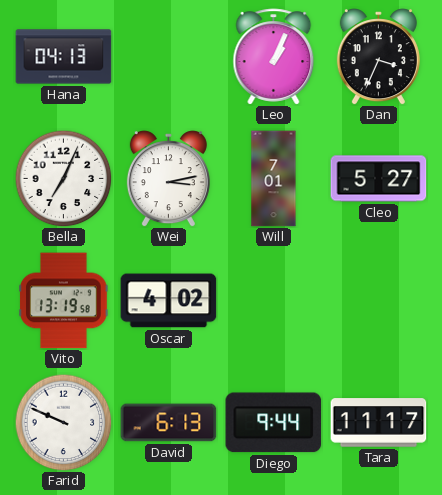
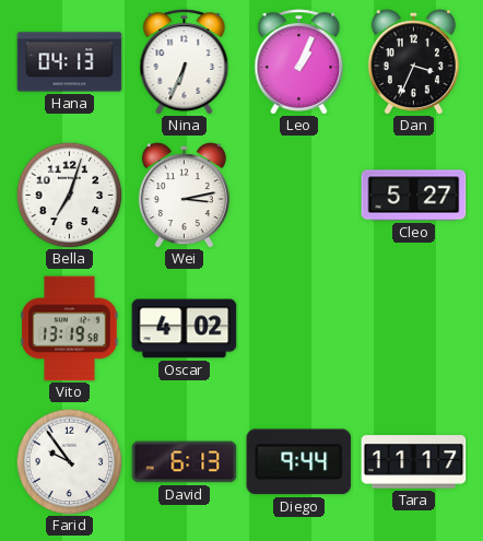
Nina: none -> 6:34 (185, 62)
Bella: 7:04 -> 7:03 (69, 195)
Will: 7:01 -> none (274, 179)
Farid: 9:49 -> 9:54 (69, 461)
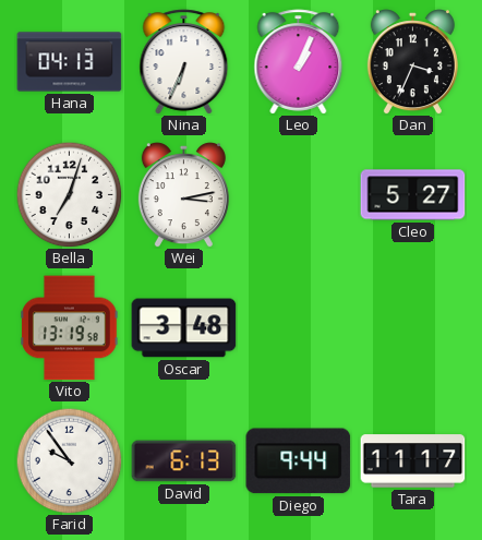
Oscar: 4:02 -> 3:48 (184, 328)
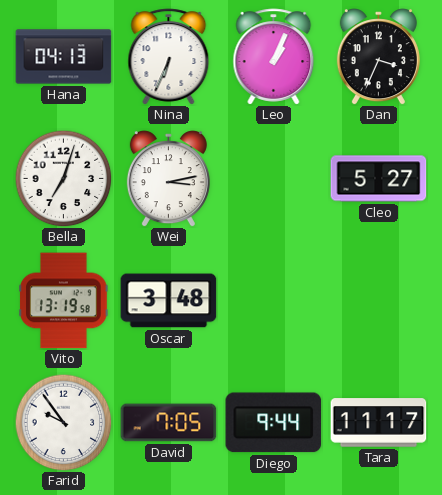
David: 6:13 -> 7:05 (169, 423)
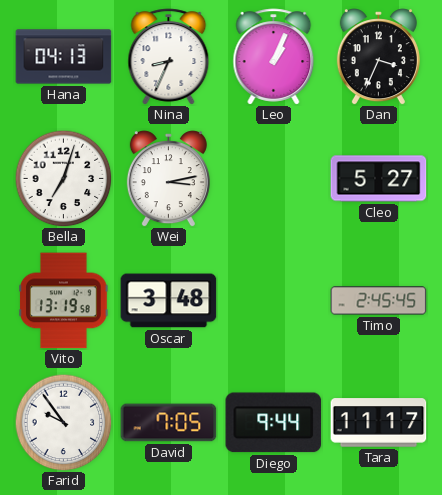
Nina: 6:34 -> 8:34 (169, 57)
Timo: none -> 2:45 (379, 301)
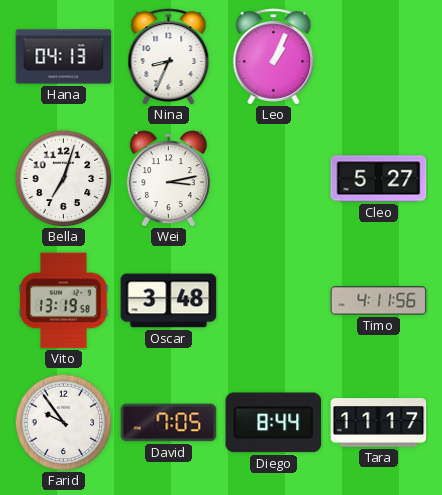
Dan: 3:34 -> none (378, 57)
Timo: 2:45 -> 4:11 (379, 301)
Diego: 9:44 -> 8:44 (274, 423)
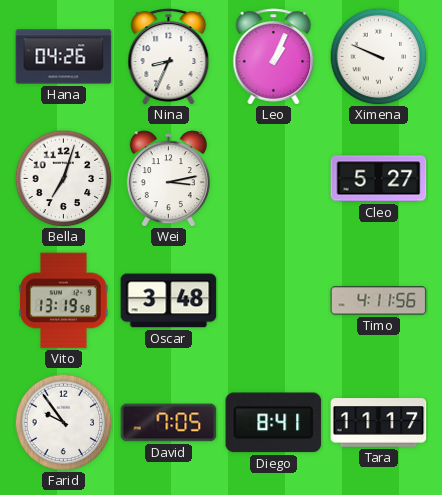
Hana: 04:13 -> 04:26 (64, 57)
Ximena: none -> 9:49 (378, 56)
Diego: 8:44 -> 8:41 (274, 423)
